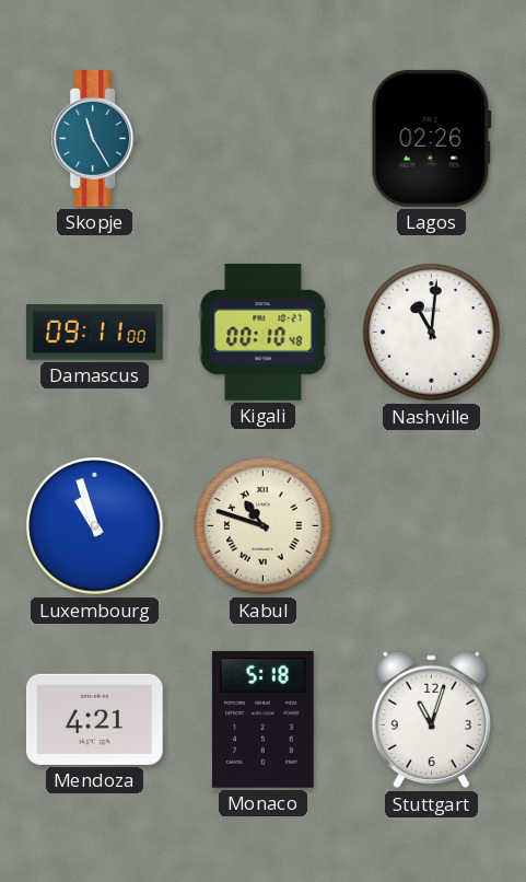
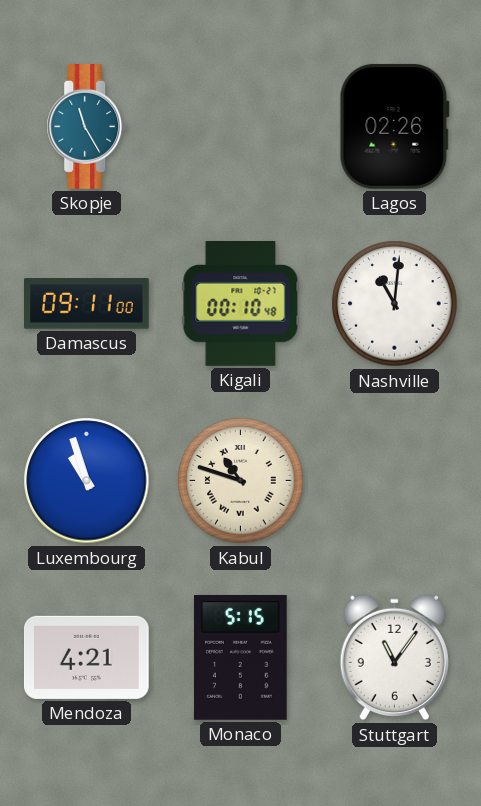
Monaco: 5:18 -> 5:15 (241, 657)
Stuttgart: 11:03 -> 11:06 (394, 658)
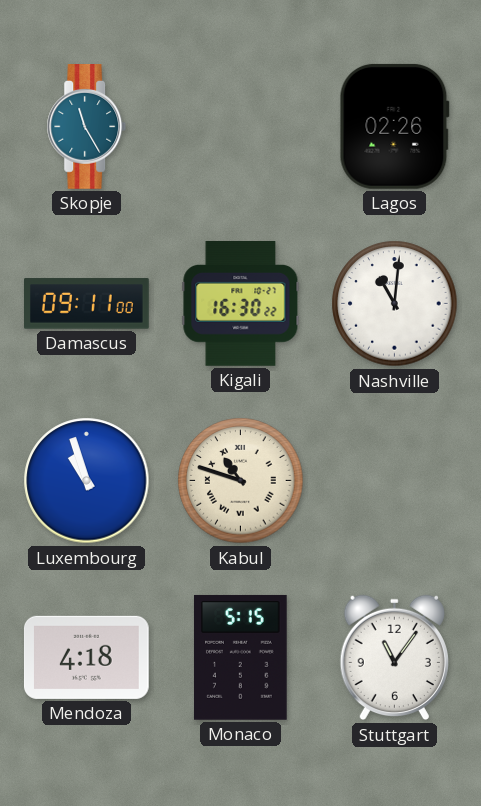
Kigali: 00:10 -> 16:30 (241, 304)
Mendoza: 4:21 -> 4:18 (86, 657)
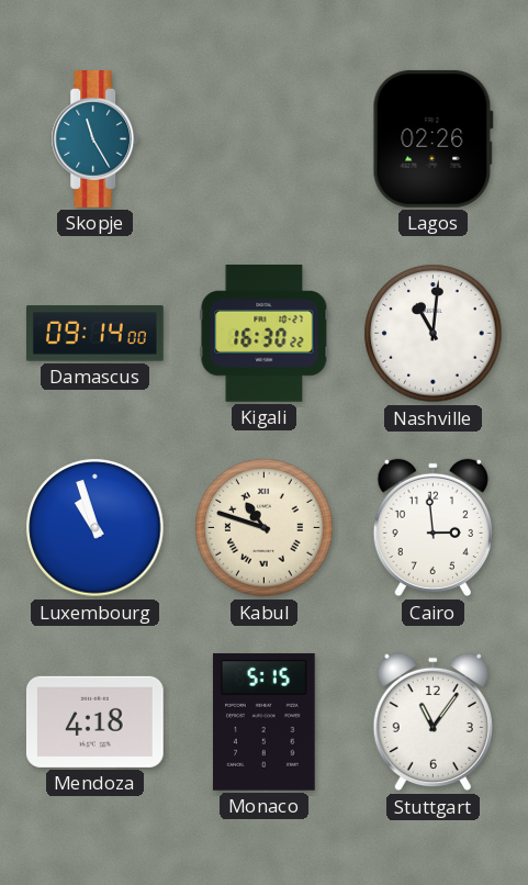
Damascus: 09:11 -> 09:14 (96, 334)
Cairo: none -> 2:59 (432, 528)
